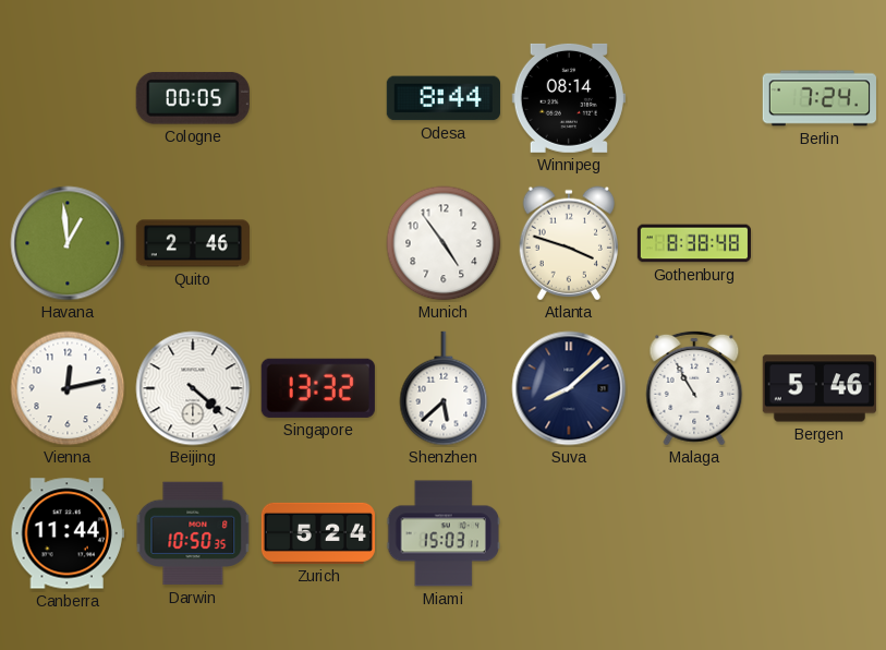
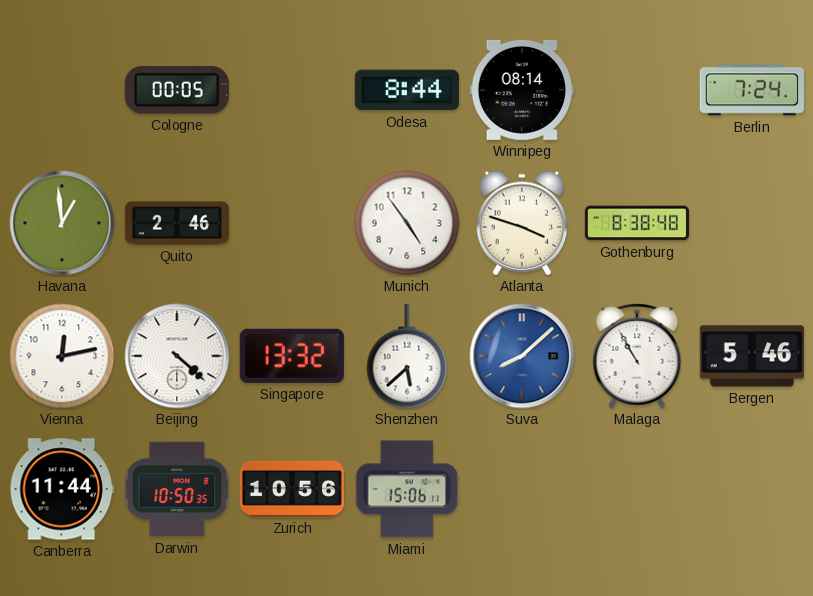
Suva dial: navy -> blue (522, 356)
Zurich: 5:24 -> 10:56 (291, 489)
Miami: 15:03 -> 15:06 (406, 489)
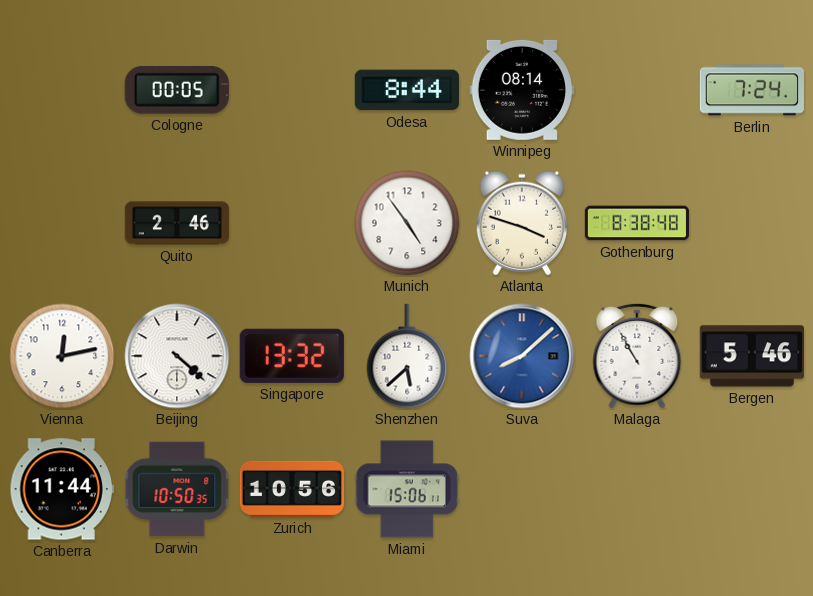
Havana: 12:59 -> none (62, 223)
